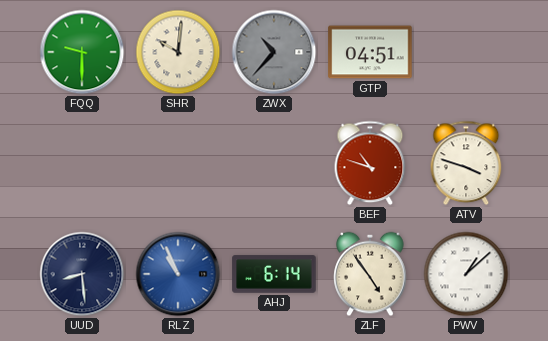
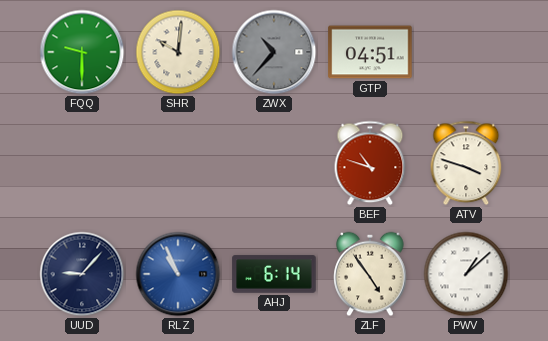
UUD: 8:29 -> 9:07 (82, 274)
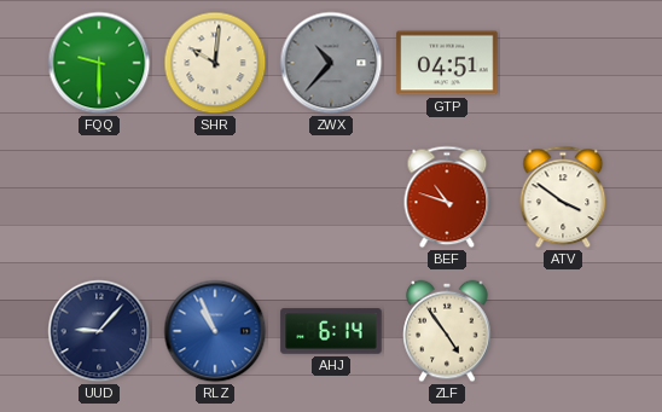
ATV: 3:48 -> 3:51 (563, 197)
PWV: 1:08 -> none (466, 274)
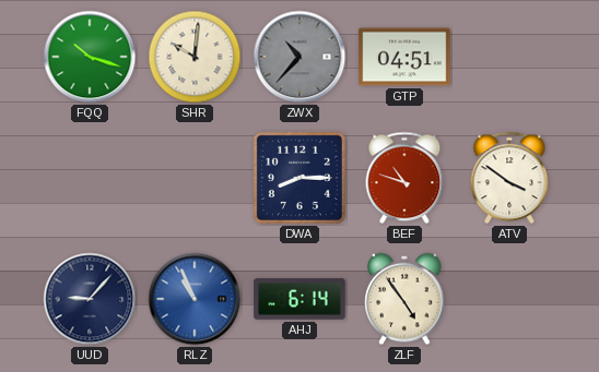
FQQ: 9:30 -> 10:18 (90, 57)
DWA: none -> 8:15 (299, 178)
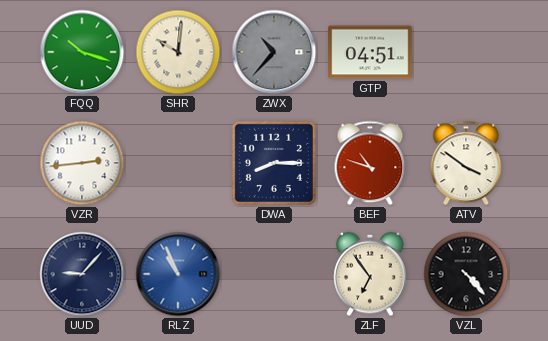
VZR: none -> 2:44 (82, 163)
AHJ: 6:14 -> none (299, 299)
ZLF: 4:54 -> 6:54 (370, 274)
VZL: none -> 4:23 (466, 274)
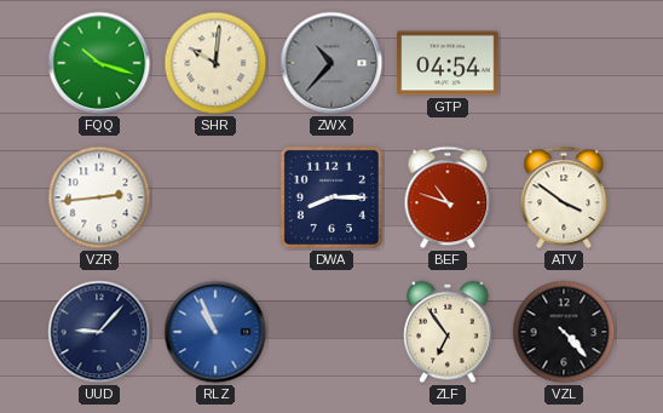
GTP: 04:51 -> 04:54 (448, 63)
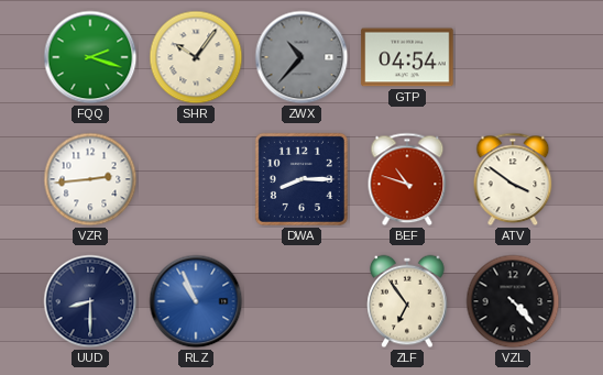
FQQ: 10:18 -> 2:18 (90, 57)
SHR: 10:01 -> 10:06 (196, 57)
UUD: 9:07 -> 8:30 (90, 301)
